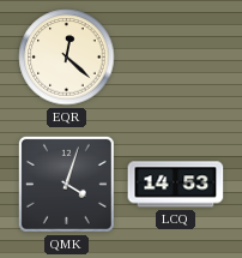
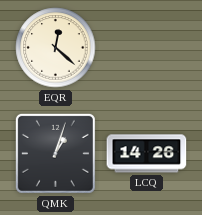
QMK: 4:03 -> 1:03 (55, 153)
LCQ: 14:53 -> 14:26 (147, 154)
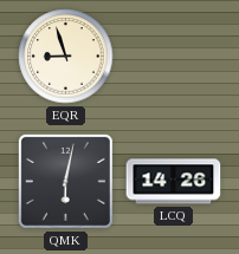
EQR: 12:22 -> 8:57 (66, 57)
QMK: 1:03 -> 6:02 (65, 181)
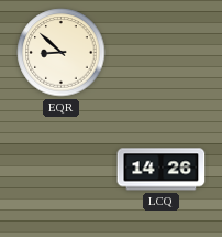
EQR: 8:57 -> 8:52 (62, 53)
QMK: 6:02 -> none (65, 181)
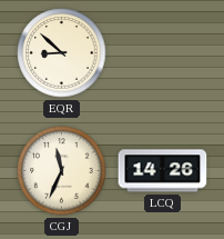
CGJ: none -> 11:34 (62, 171)
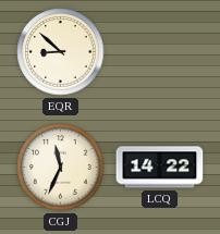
LCQ: 14:26 -> 14:22 (160, 168)
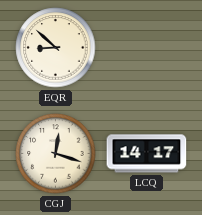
CGJ: 11:34 -> 12:18 (56, 154)
LCQ: 14:22 -> 14:17 (147, 154)
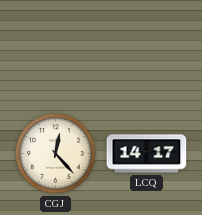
EQR: 8:52 -> none (56, 48)
CGJ: 12:18 -> 12:23 (56, 154)
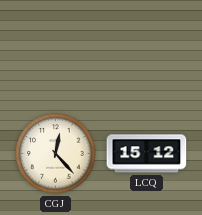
LCQ: 14:17 -> 15:12 (147, 154)
